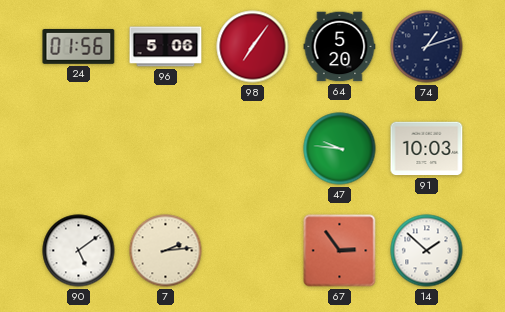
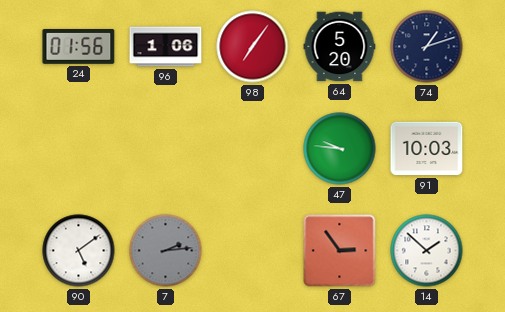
96: 5:06 -> 1:06 (166, 47)
7 dial: cream -> grey (166, 251)
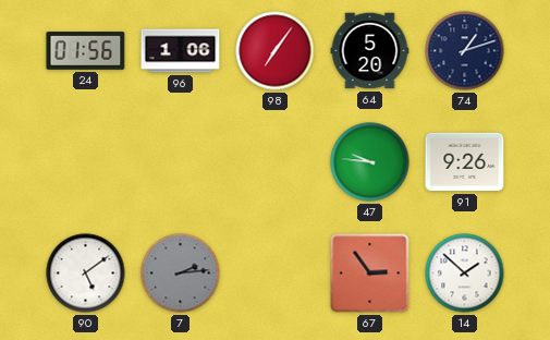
91: 10:03 -> 9:26 (465, 162)
